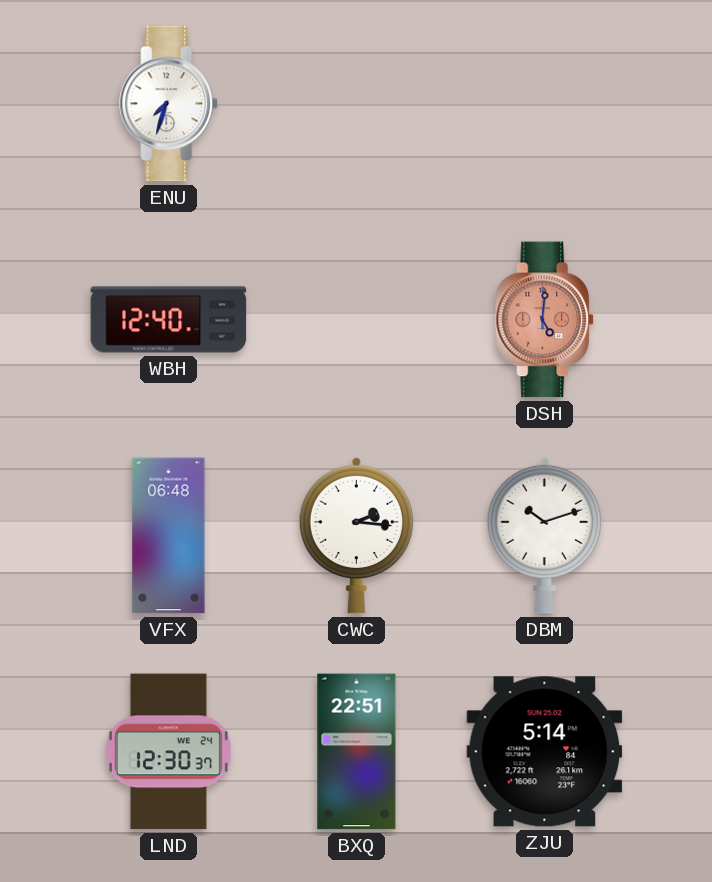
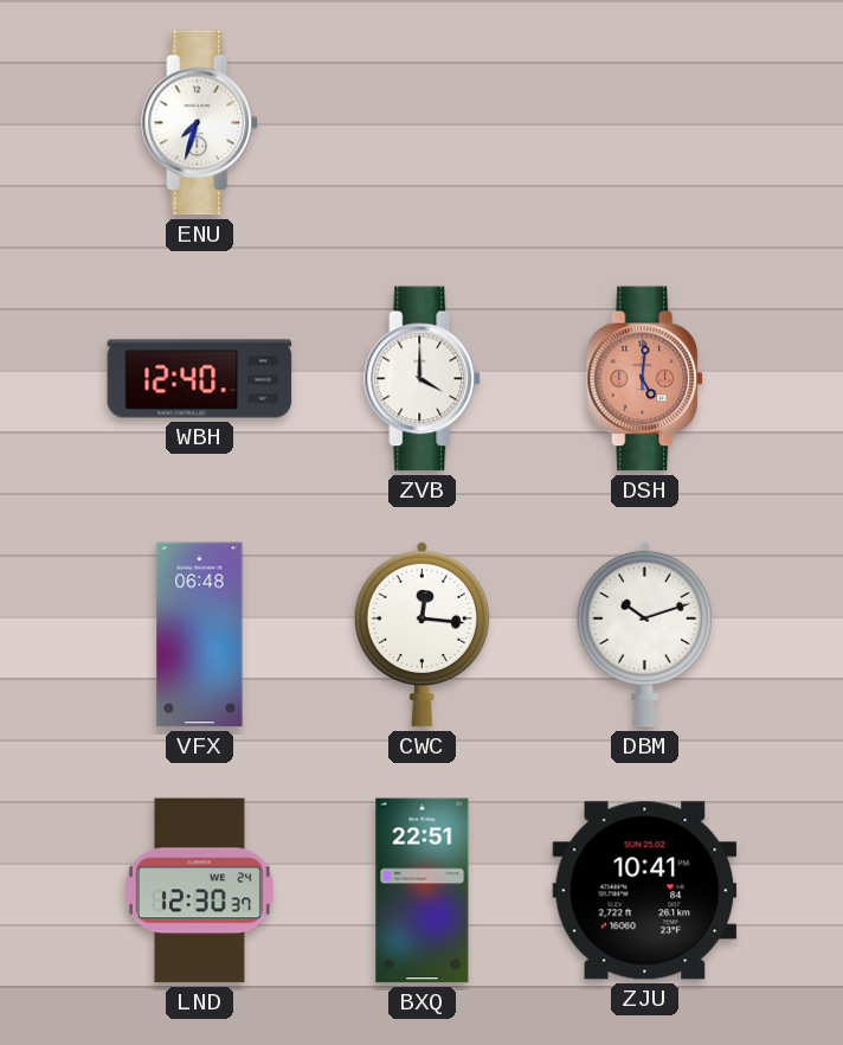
ZVB: none -> 4:00 (423, 379)
CWC: 2:16 -> 12:16 (421, 634)
ZJU: 5:14 -> 10:41 (645, 891)
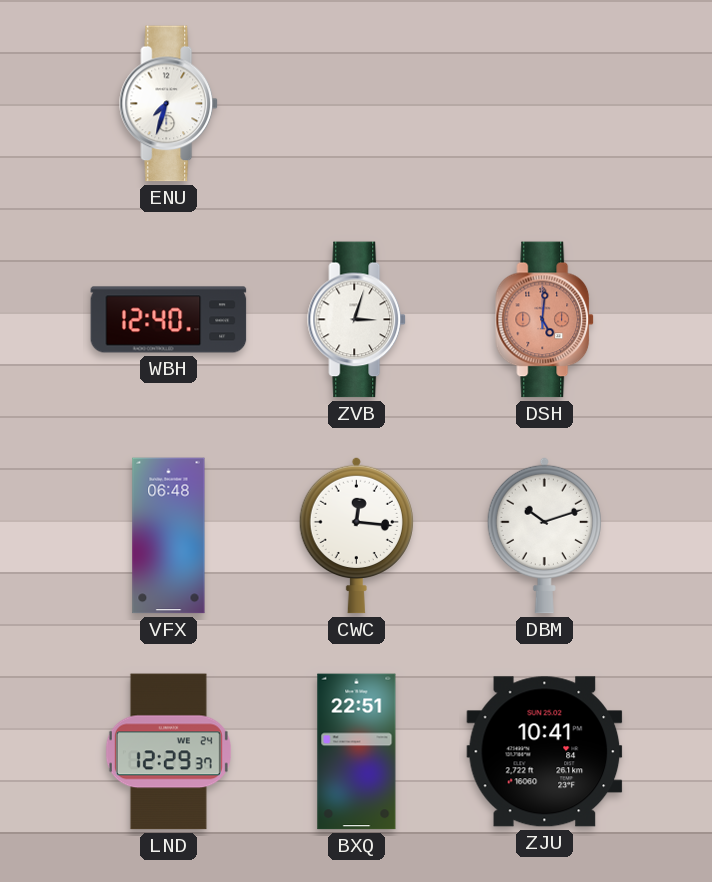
ZVB: 4:00 -> 3:03 (357, 320)
LND: 12:30 -> 12:29 (168, 752)
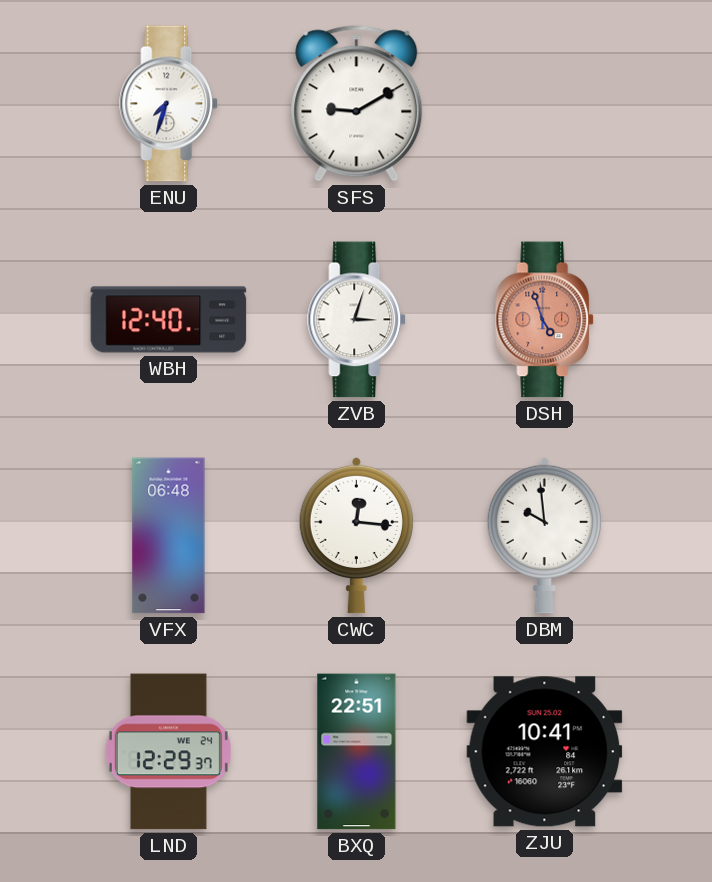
SFS: none -> 9:10 (357, 104)
DSH: 5:01 -> 4:57 (545, 320)
DBM: 10:12 -> 9:59 (544, 535)
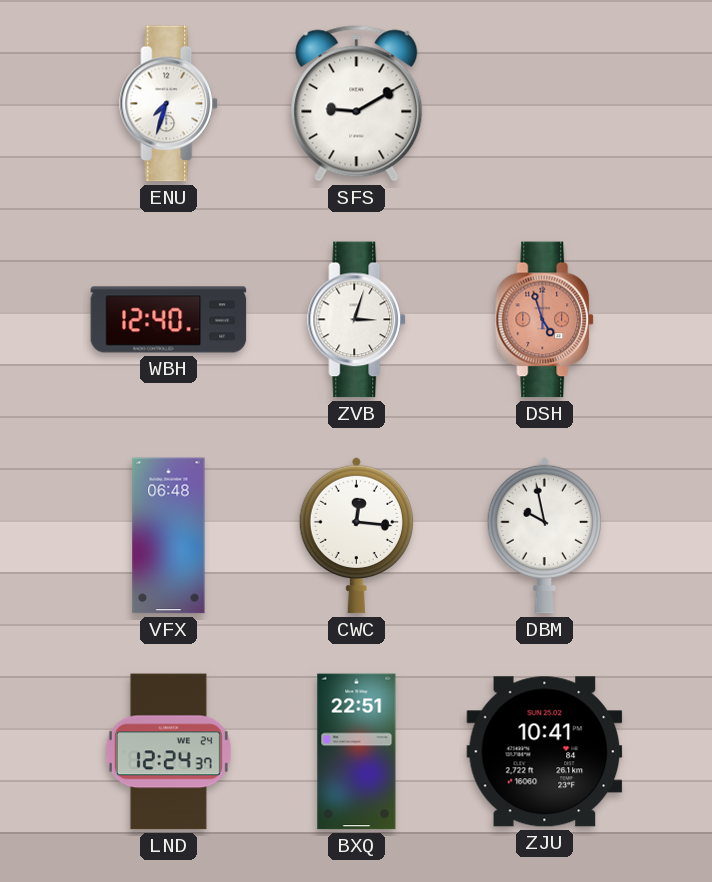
DBM: 9:59 -> 9:58 (544, 535)
LND: 12:29 -> 12:24 (168, 752)
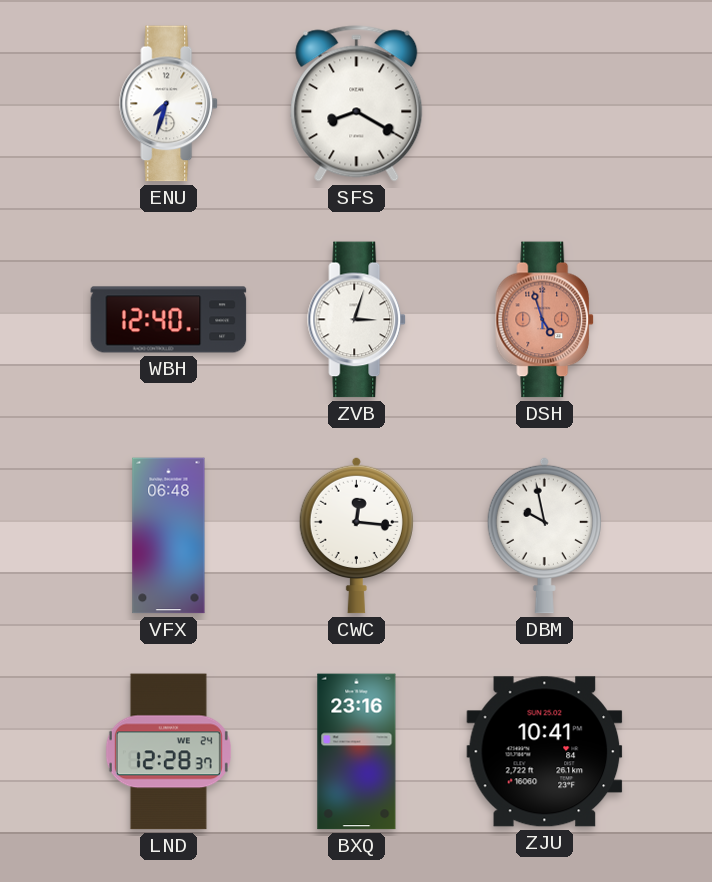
SFS: 9:10 -> 8:20 (357, 104)
LND: 12:24 -> 12:28 (168, 752)
BXQ: 22:51 -> 23:16 (357, 752)
